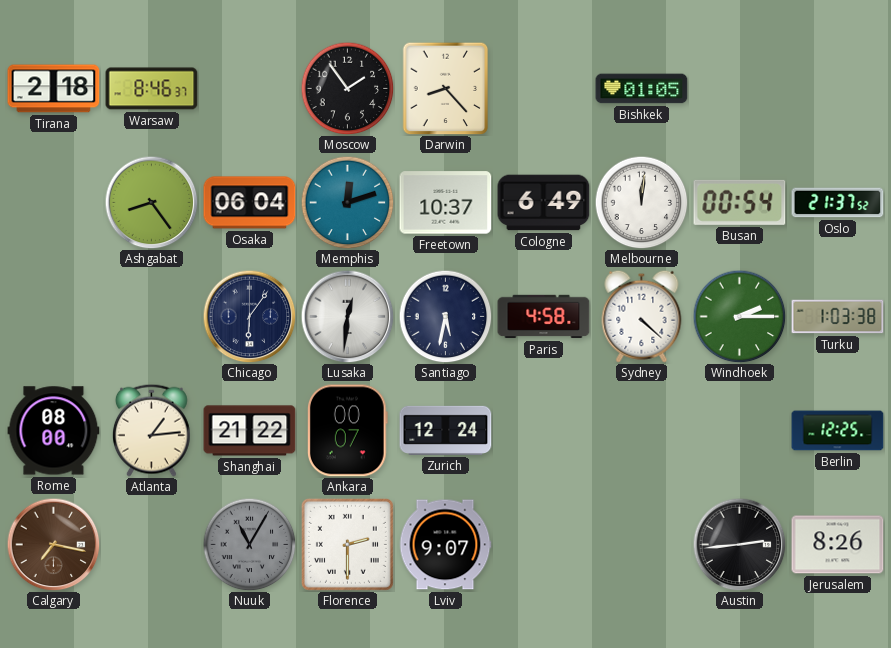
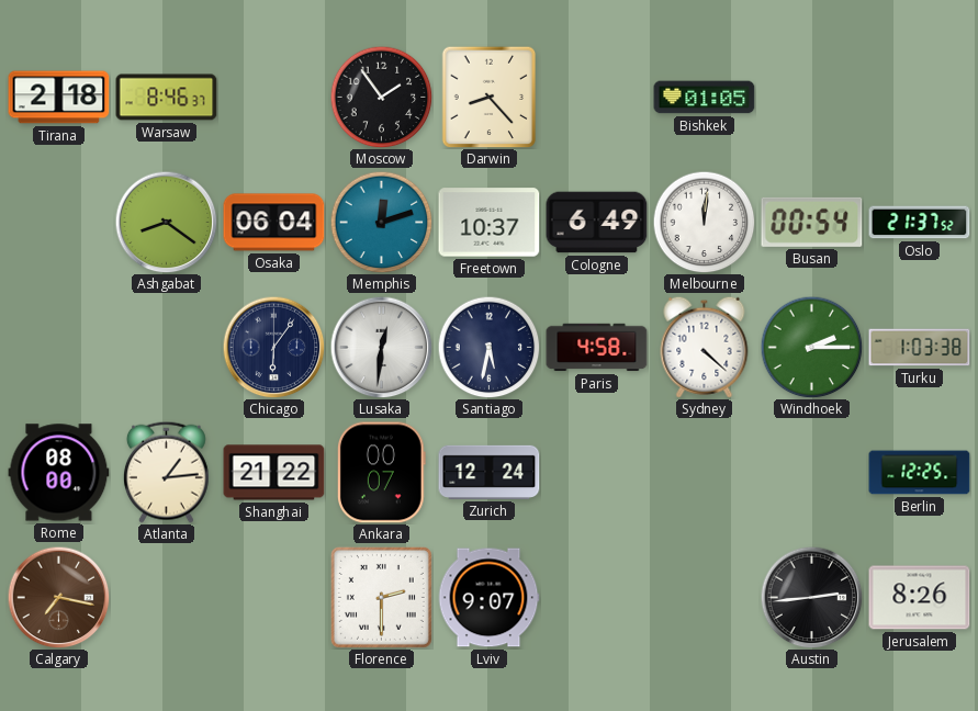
Ashgabat: 8:24 -> 8:21 (166, 222)
Nuuk: 11:05 -> none (249, 544)
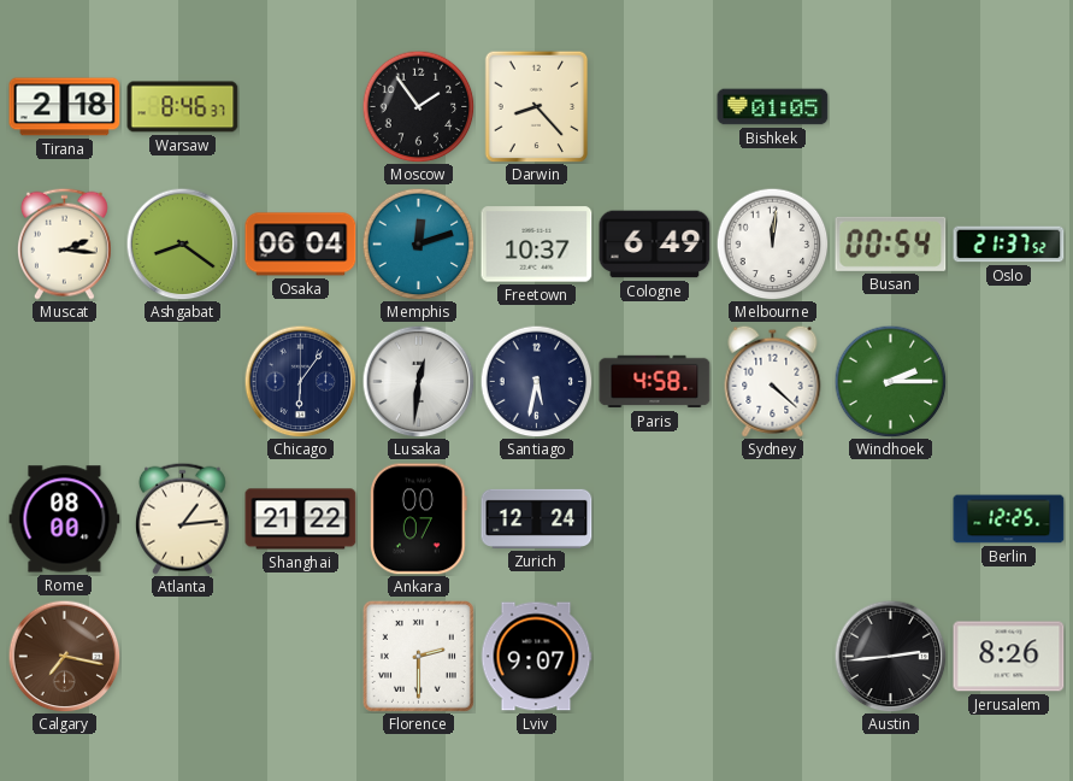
Muscat: none -> 2:16 (64, 243)
Turku: 1:03 -> none (920, 348)
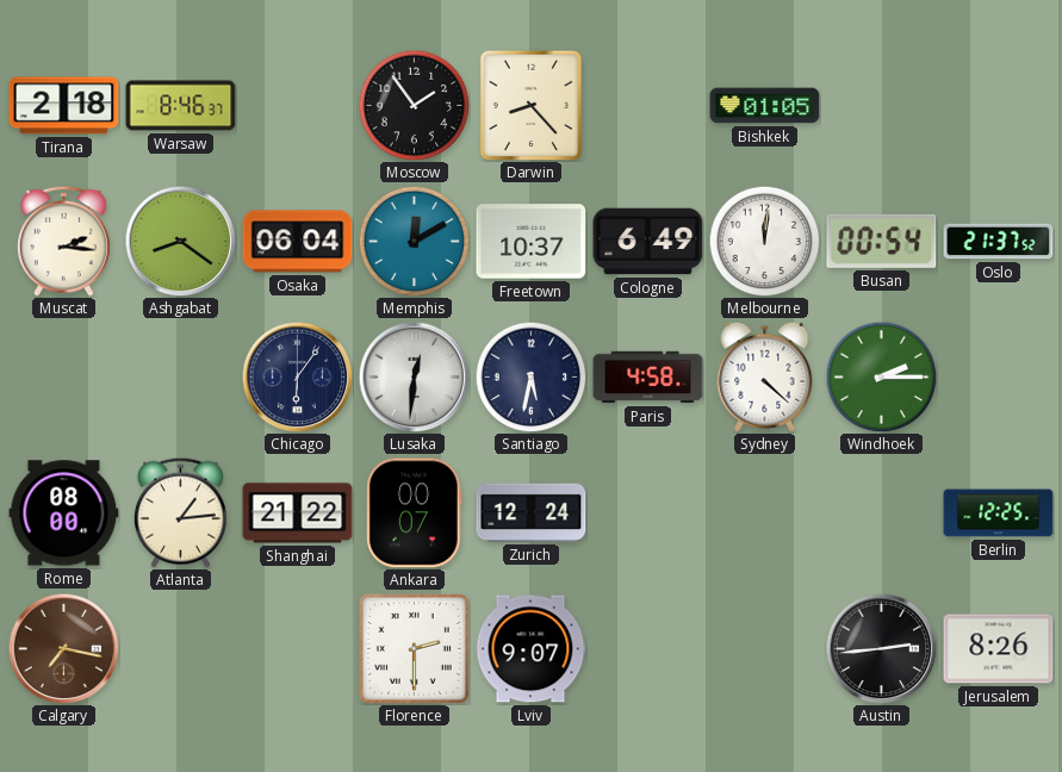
Memphis: 12:12 -> 12:10 (414, 241)
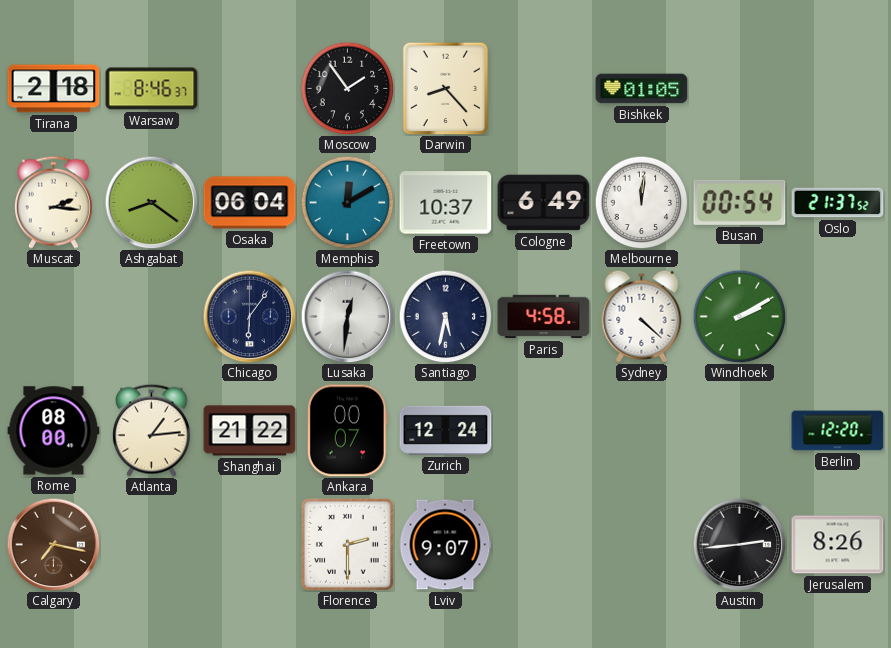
Windhoek: 2:15 -> 2:10 (739, 316)
Berlin: 12:25 -> 12:20 (838, 431)
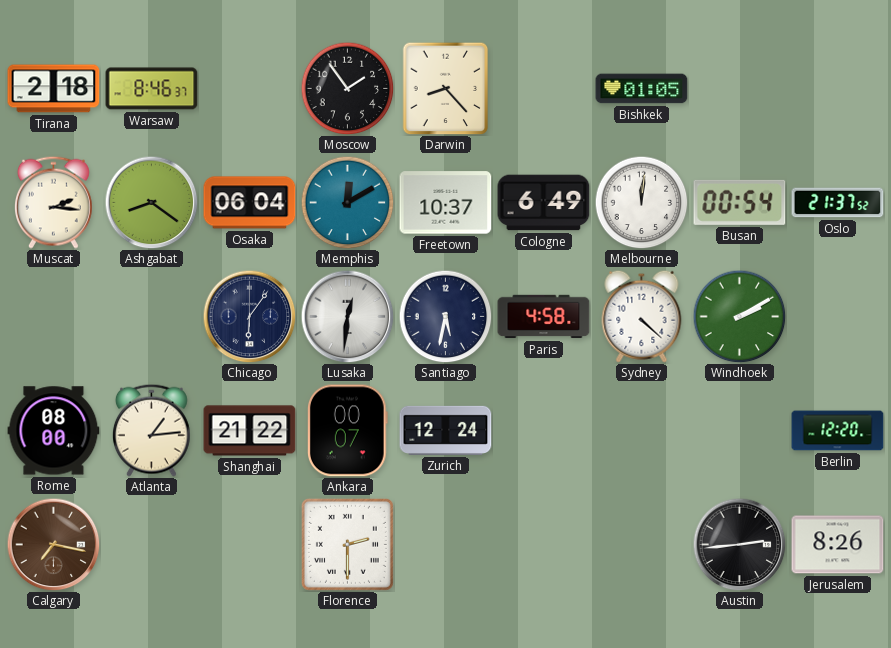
Lviv: 9:07 -> none (445, 545)
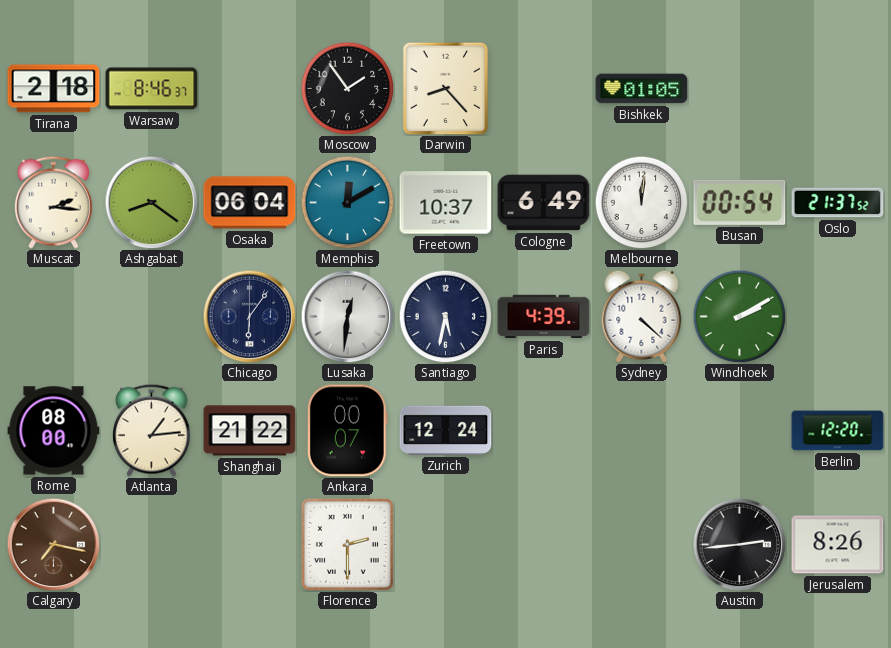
Paris: 4:58 -> 4:39 (544, 317)
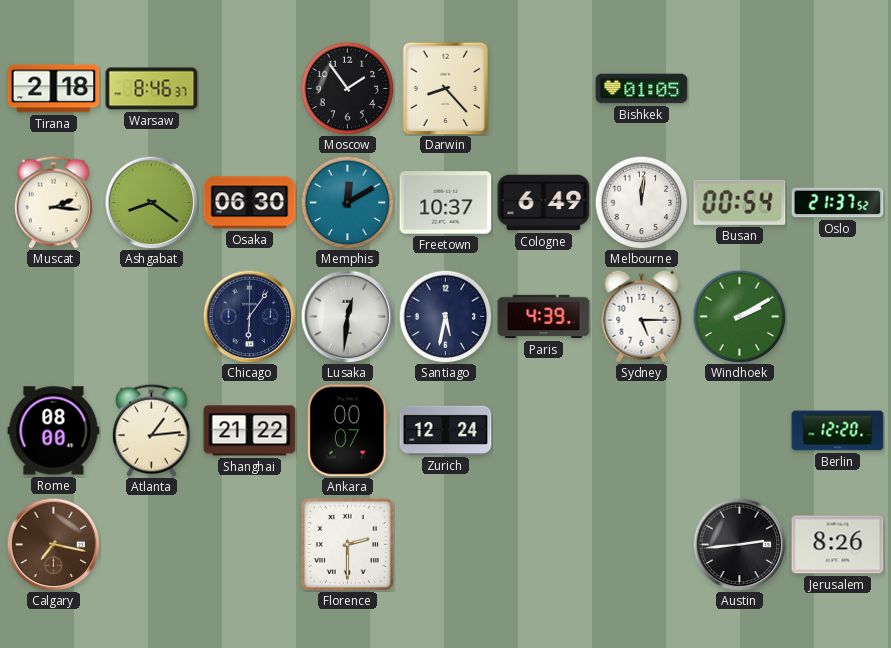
Osaka: 06:04 -> 06:30 (250, 203)
Sydney: 4:22 -> 5:15 (642, 316)
